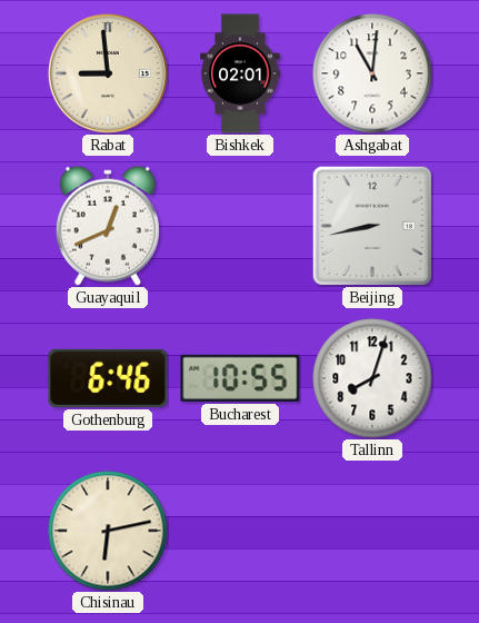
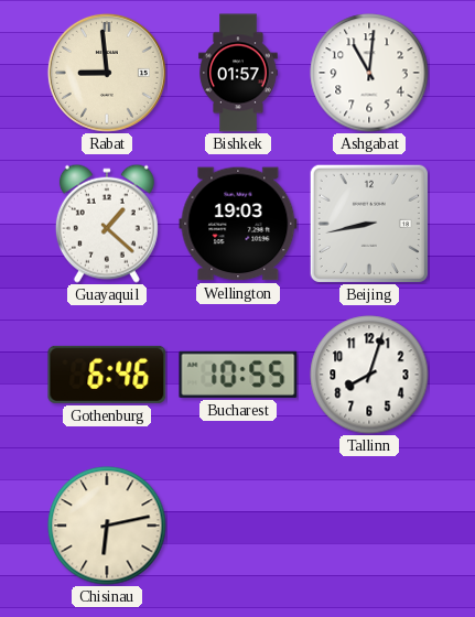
Bishkek: 02:01 -> 01:57 (238, 73)
Guayaquil: 12:41 -> 1:22 (107, 224)
Wellington: none -> 19:03 (238, 224)
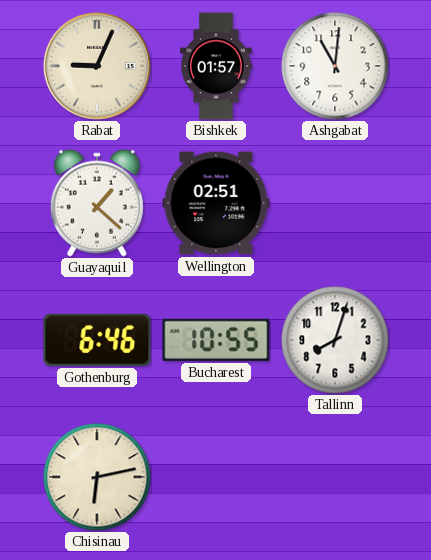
Rabat: 8:59 -> 9:04 (97, 66)
Wellington: 19:03 -> 02:51 (216, 203)
Beijing: 8:43 -> none (369, 224)
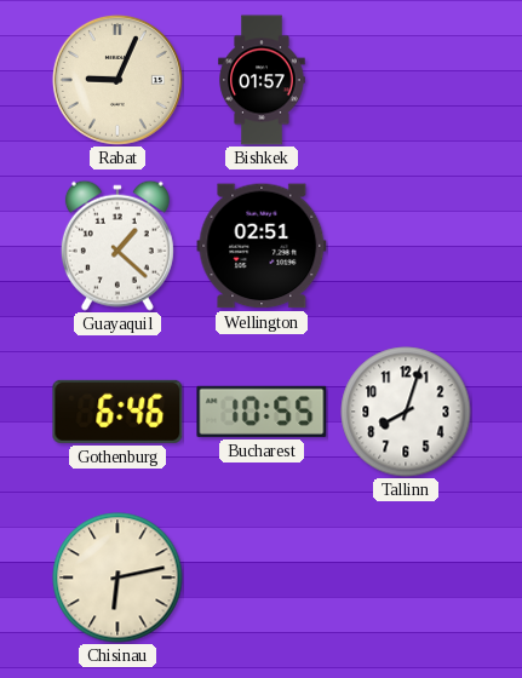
Ashgabat: 11:01 -> none (335, 66)
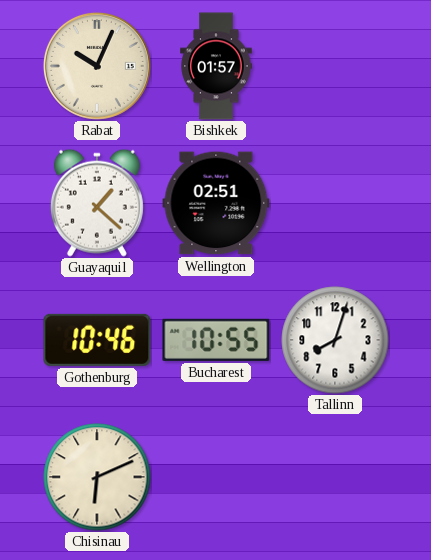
Rabat: 9:04 -> 10:04 (97, 66)
Gothenburg: 6:46 -> 10:46 (97, 340)
Chisinau: 6:13 -> 6:11 (97, 477)
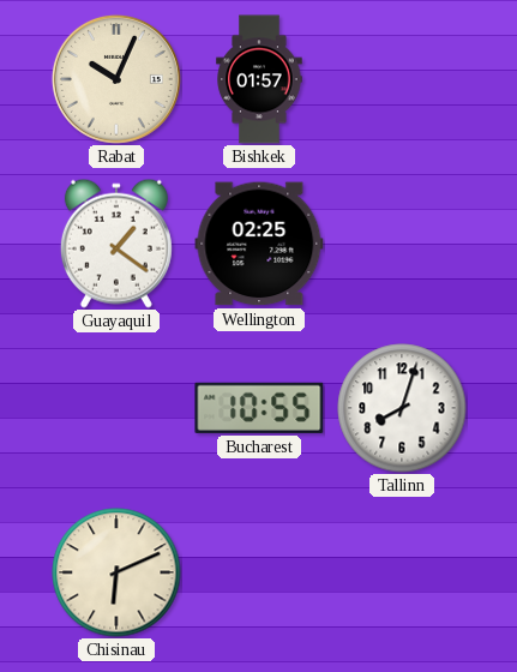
Guayaquil: 1:22 -> 1:21 (116, 244)
Wellington: 02:51 -> 02:25 (259, 244)
Gothenburg: 10:46 -> none (97, 340)
